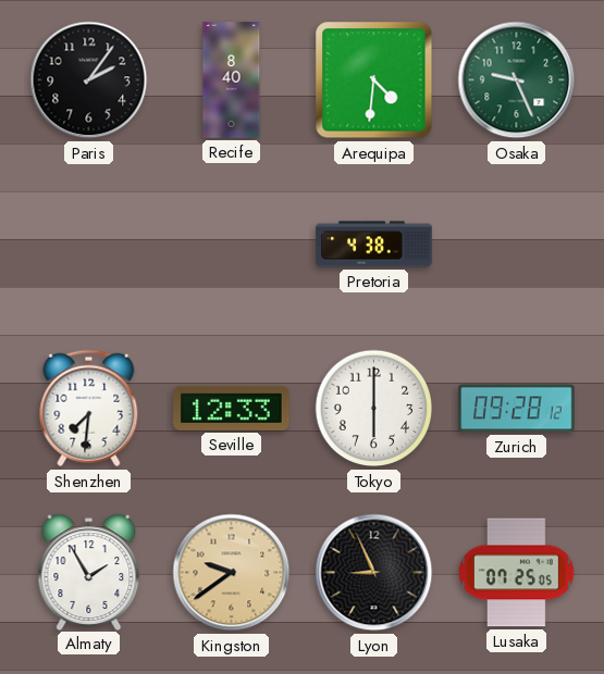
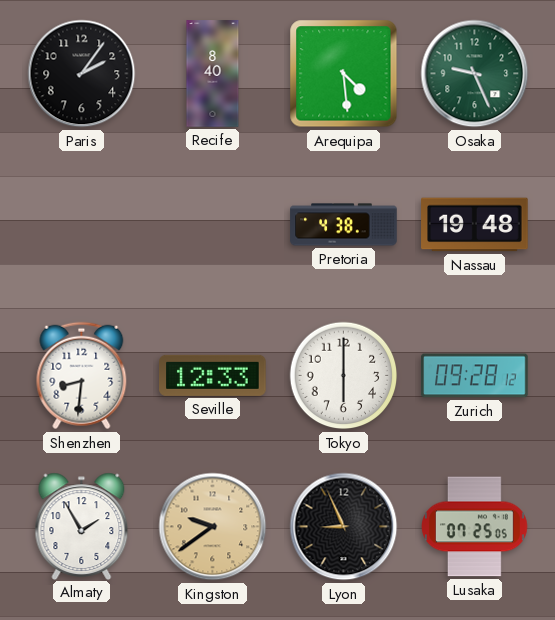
Arequipa: 4:31 -> 4:29 (344, 74)
Nassau: none -> 19:48 (475, 225)
Shenzhen: 7:31 -> 8:31 (82, 376)
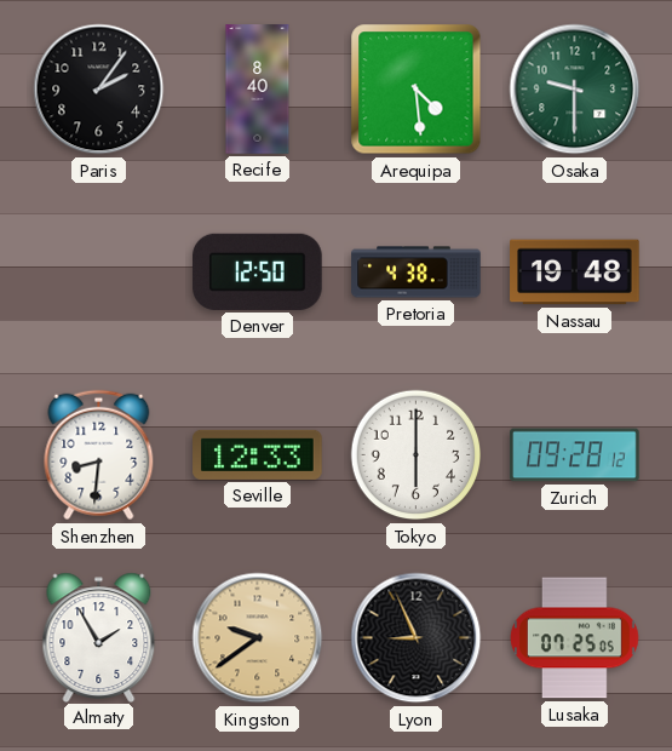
Osaka: 9:26 -> 9:30 (575, 90)
Denver: none -> 12:50 (258, 271)
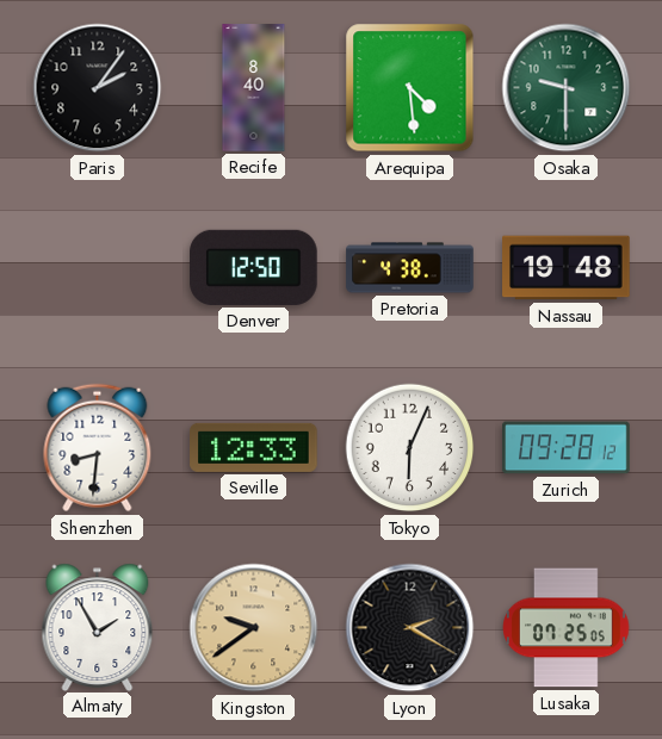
Tokyo: 6:00 -> 6:04 (410, 448)
Lyon: 8:56 -> 2:20 (410, 628)
